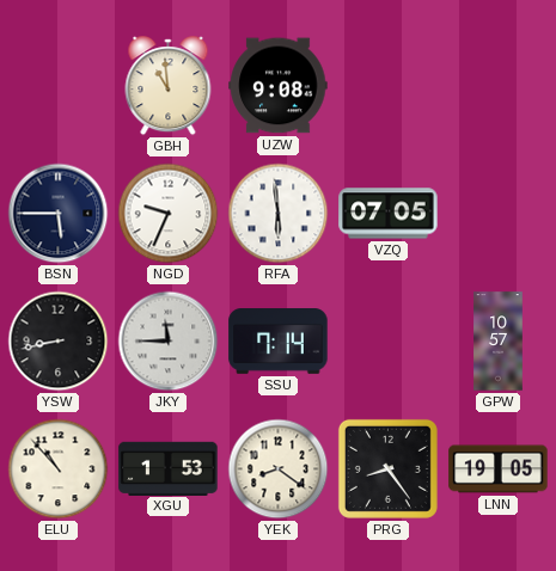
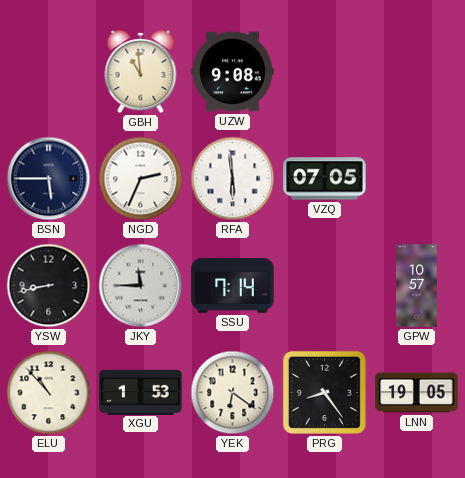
NGD: 9:34 -> 2:34 (141, 179)
YEK: 8:21 -> 6:21 (233, 393)
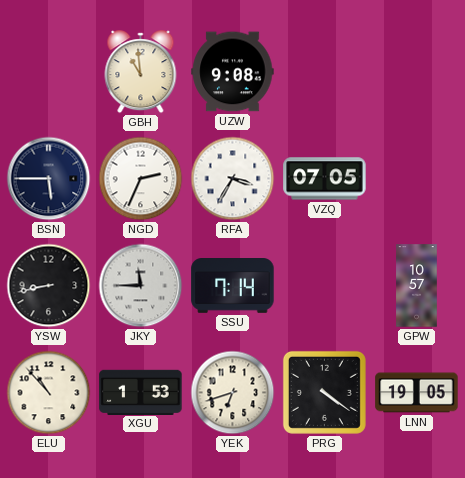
RFA: 5:59 -> 3:35 (233, 179)
YEK: 6:21 -> 6:42 (233, 393)
PRG: 8:24 -> 4:21 (324, 392)
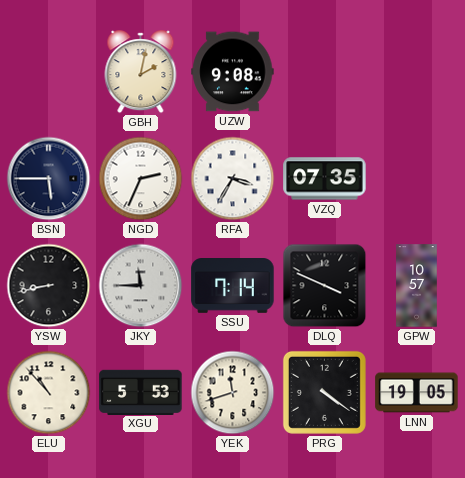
GBH: 10:59 -> 2:02 (141, 72)
VZQ: 07:05 -> 07:35 (325, 179)
DLQ: none -> 3:49 (325, 286)
XGU: 1:53 -> 5:53 (141, 392)
YEK: 6:42 -> 11:42 (233, 393)
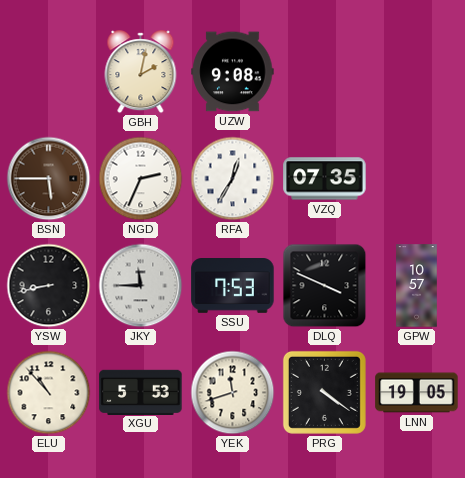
BSN dial: navy -> brown (49, 179)
RFA: 3:35 -> 12:35 (233, 179)
SSU: 7:14 -> 7:53 (233, 286)
